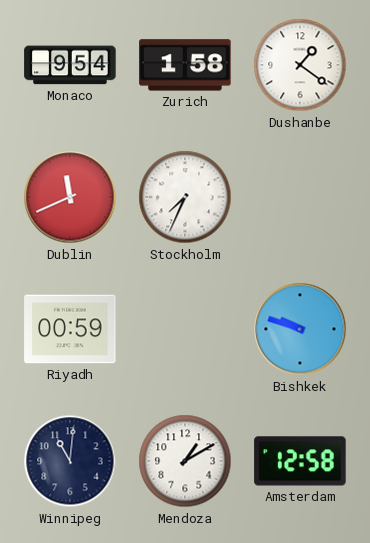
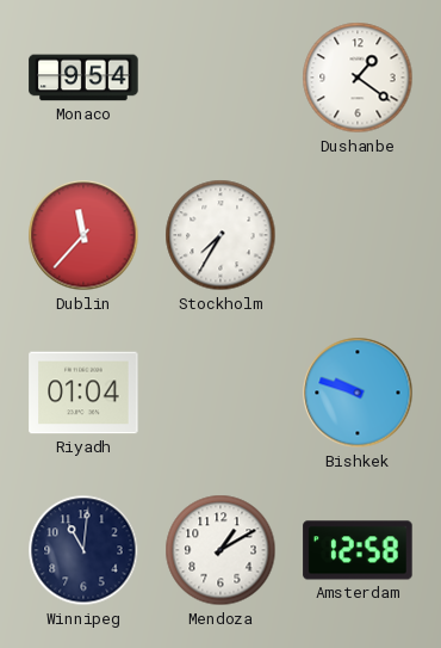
Zurich: 1:58 -> none (185, 65)
Dublin: 11:41 -> 11:37 (83, 235)
Stockholm: 7:34 -> 7:35 (220, 235)
Riyadh: 00:59 -> 01:04 (83, 393)
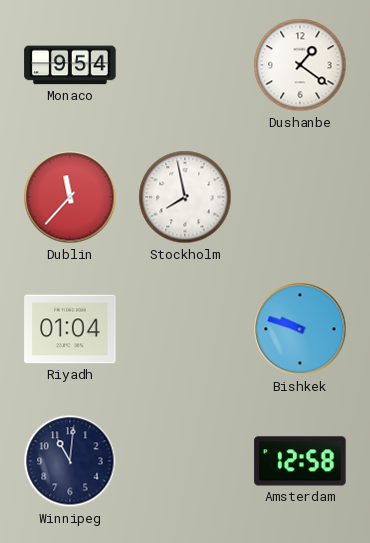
Stockholm: 7:35 -> 7:58 (185, 197)
Mendoza: 1:10 -> none (220, 550)
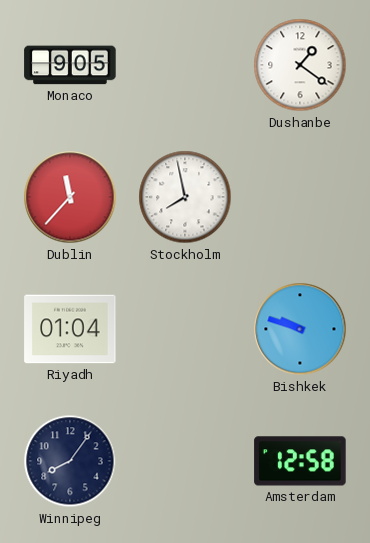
Monaco: 9:54 -> 9:05 (70, 65)
Winnipeg: 11:01 -> 8:06 (70, 461)
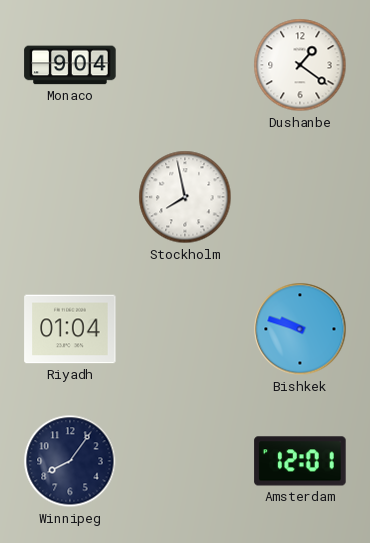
Monaco: 9:05 -> 9:04 (70, 65)
Dublin: 11:37 -> none (70, 197)
Amsterdam: 12:58 -> 12:01 (300, 461)
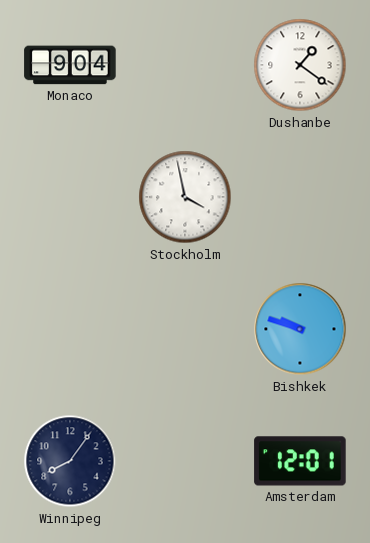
Stockholm: 7:58 -> 3:58 (185, 197)
Riyadh: 01:04 -> none (70, 329)
